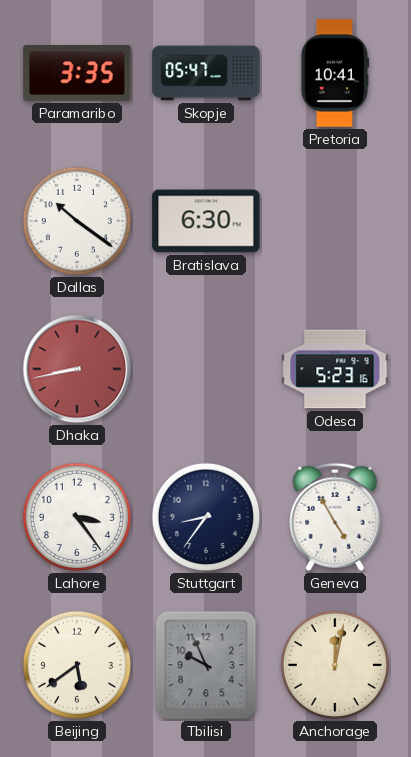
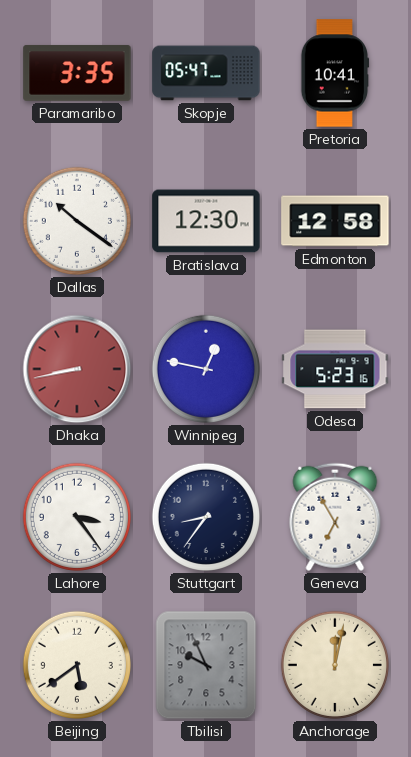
Bratislava: 6:30 -> 12:30 (206, 221)
Edmonton: none -> 12:58 (335, 221)
Winnipeg: none -> 12:47 (206, 369)
Geneva: 4:55 -> 6:55 (335, 517)
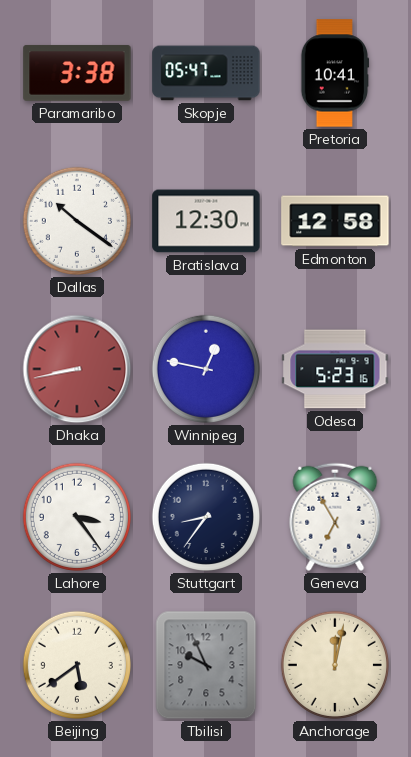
Paramaribo: 3:35 -> 3:38 (77, 73)
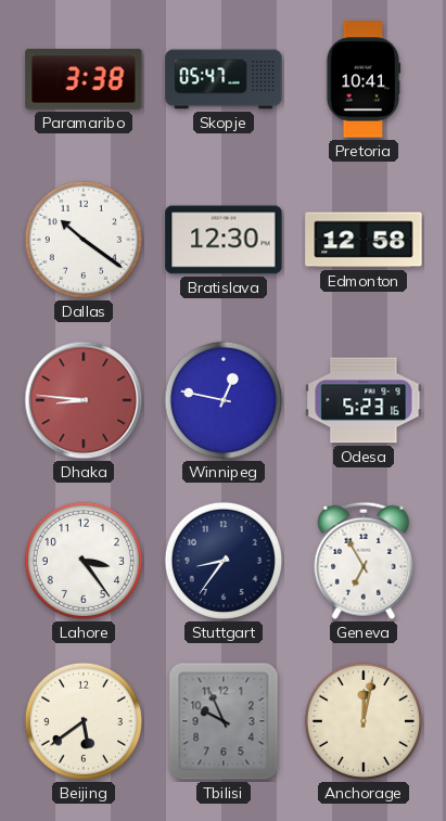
Dhaka: 8:43 -> 8:46 (84, 400)
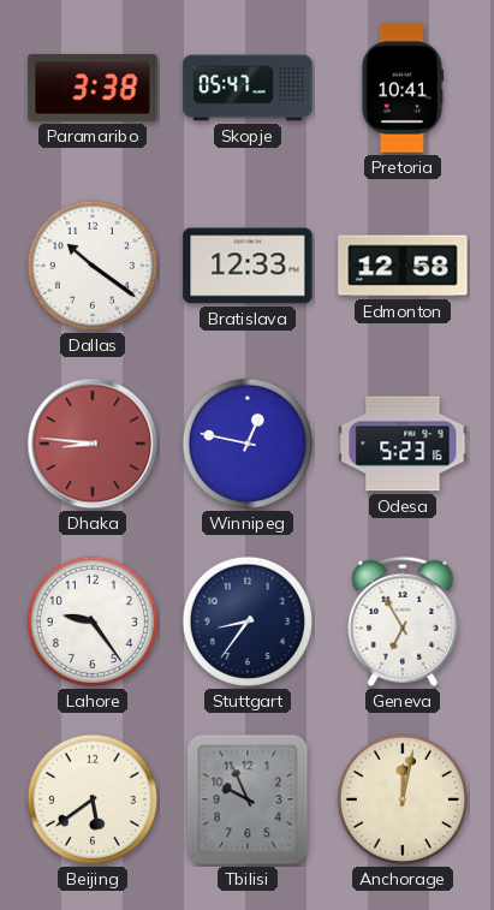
Bratislava: 12:30 -> 12:33 (248, 266)
Lahore: 3:24 -> 9:24 (93, 621)
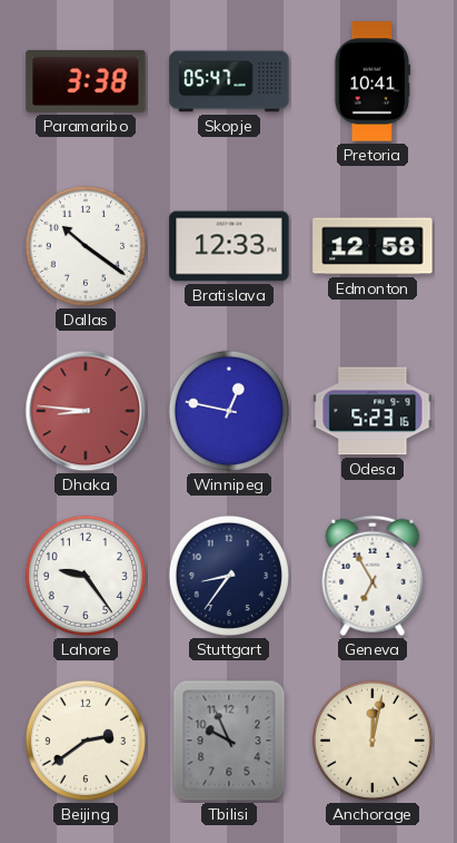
Beijing: 5:39 -> 2:39 (86, 741)
